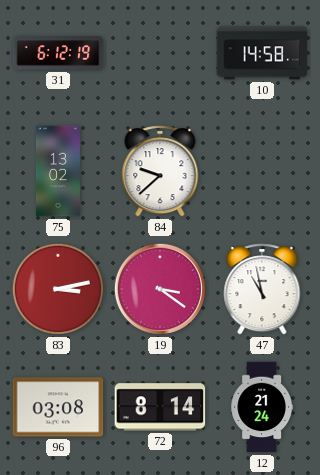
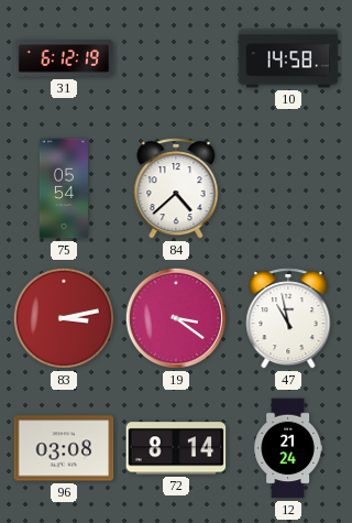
75: 13:02 -> 05:54 (64, 188)
84: 9:38 -> 4:38 (176, 188)
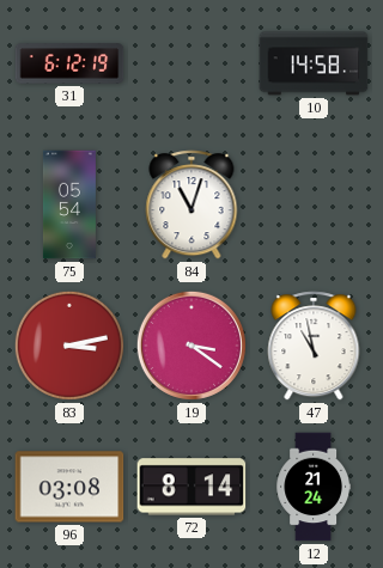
84: 4:38 -> 11:03 (191, 204)
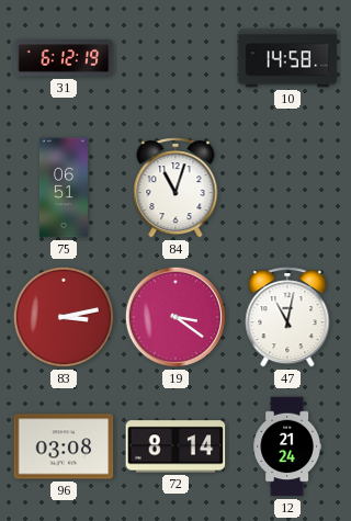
75: 05:54 -> 06:51 (64, 188)
47: 10:58 -> 11:02 (287, 317)
